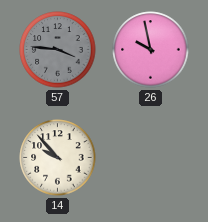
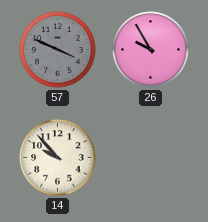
57: 3:46 -> 3:49 (58, 50)
26: 9:58 -> 9:55 (151, 50)
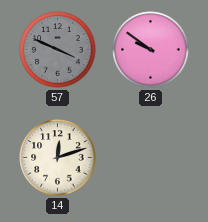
26: 9:55 -> 9:51 (151, 50)
14: 9:53 -> 12:12 (58, 158)
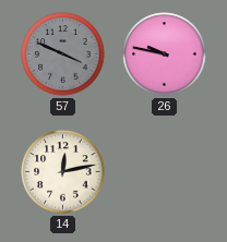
26: 9:51 -> 9:47 (165, 55)
14: 12:12 -> 12:13 (63, 172)
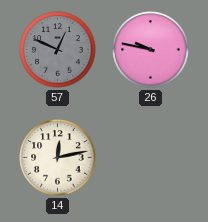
57: 3:49 -> 12:49 (58, 50)
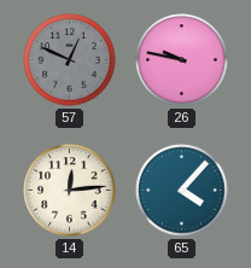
14: 12:13 -> 12:14 (70, 191)
65: none -> 4:07 (182, 191)
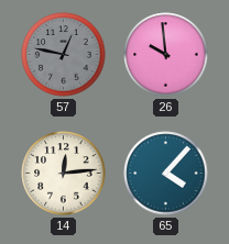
57: 12:49 -> 12:47 (64, 55)
26: 9:47 -> 9:59 (166, 55)
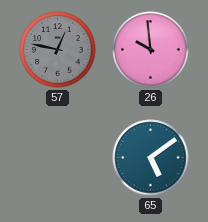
14: 12:14 -> none (64, 174)
65: 4:07 -> 5:09 (151, 158)
